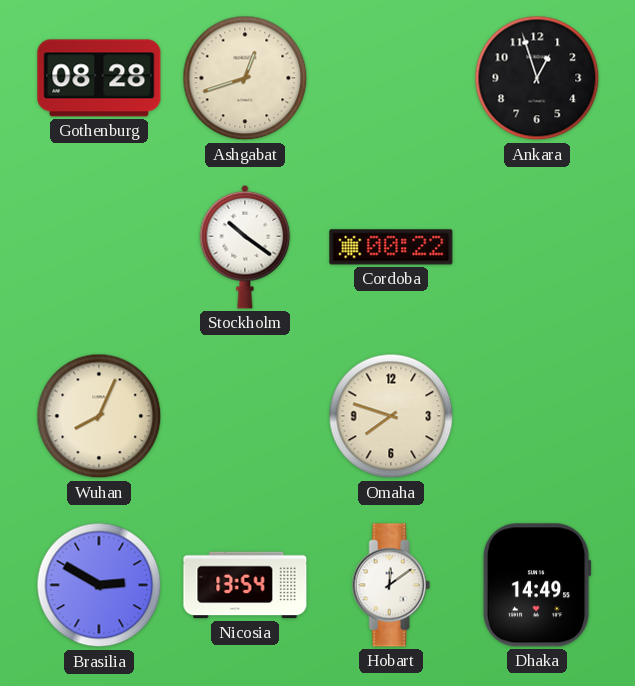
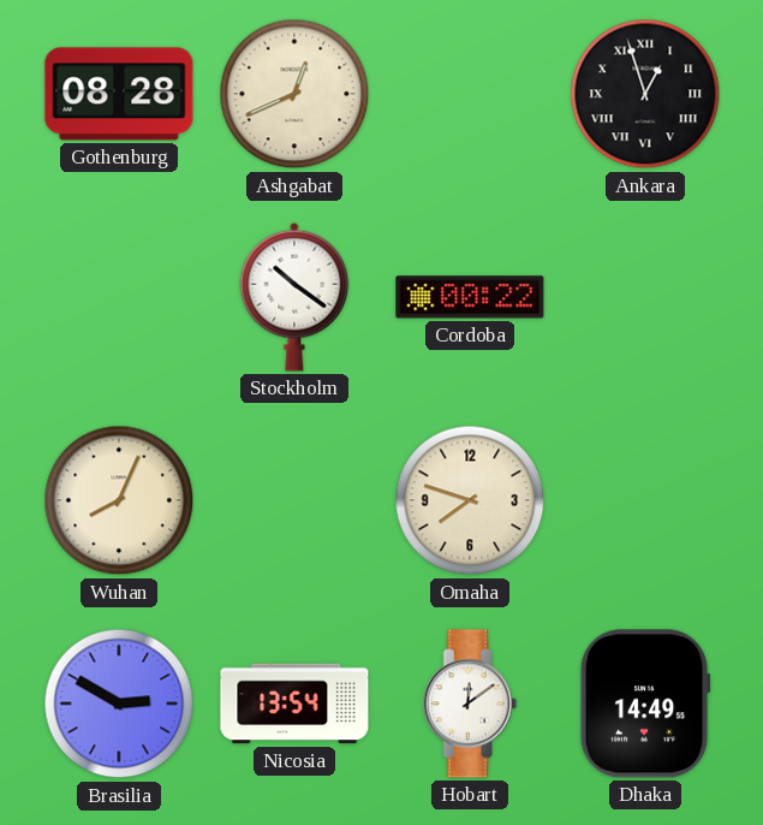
Ashgabat: 12:42 -> 12:41 (294, 94)
Ankara numerals: Arabic -> Roman (645, 94)
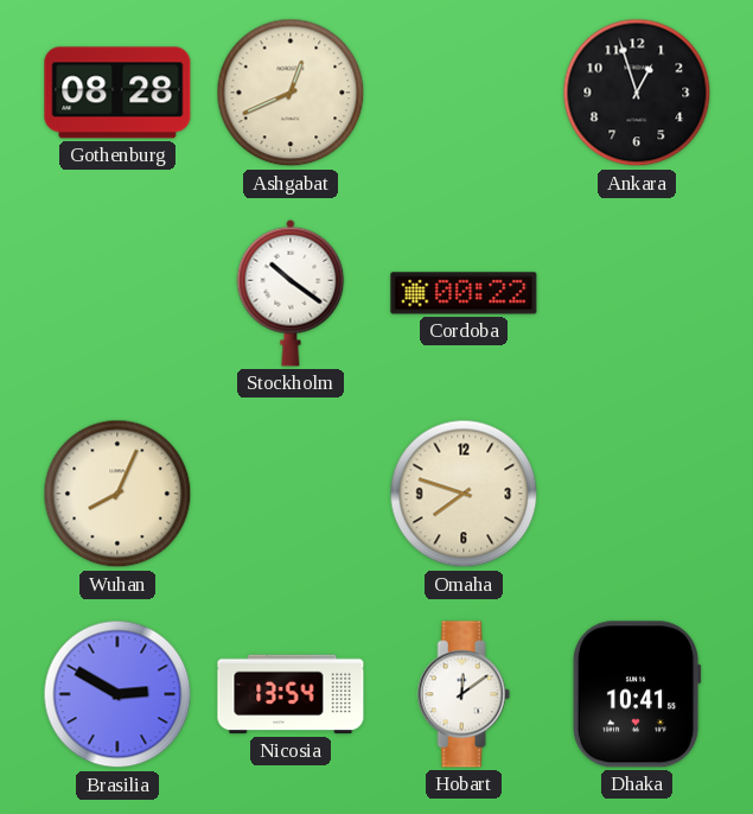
Ankara numerals: Roman -> Arabic (637, 93)
Dhaka: 14:49 -> 10:41 (637, 694)
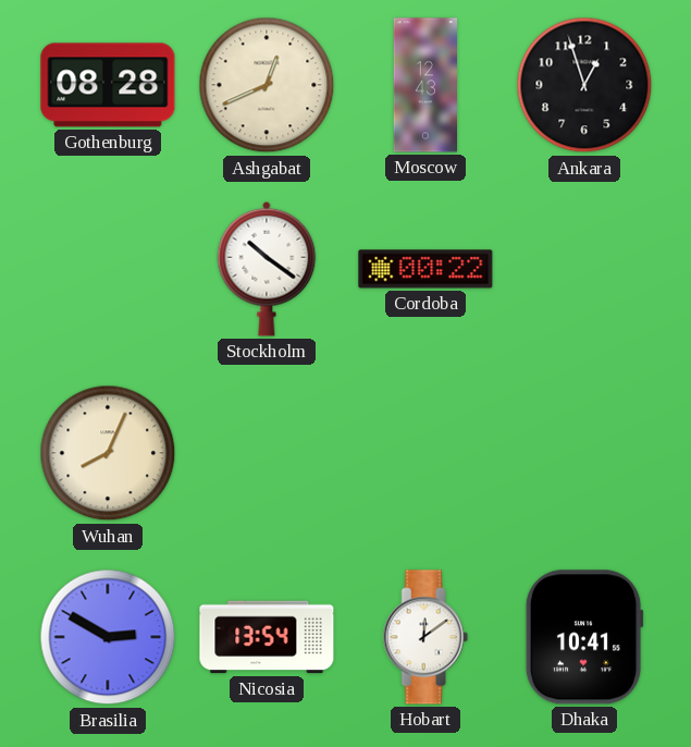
Moscow: none -> 12:43 (425, 85)
Omaha: 7:48 -> none (464, 494)
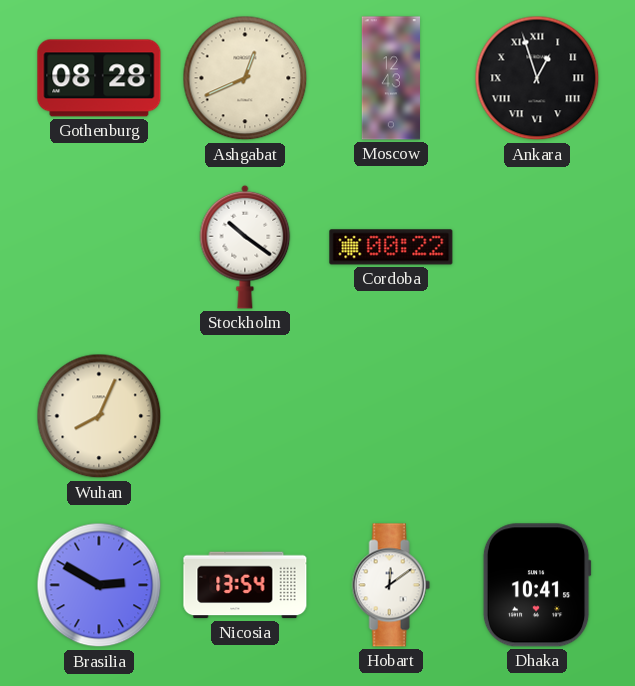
Ankara numerals: Arabic -> Roman (537, 78)
